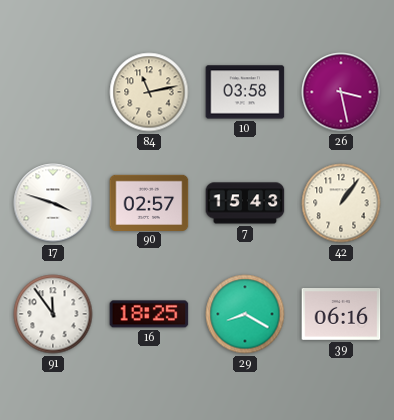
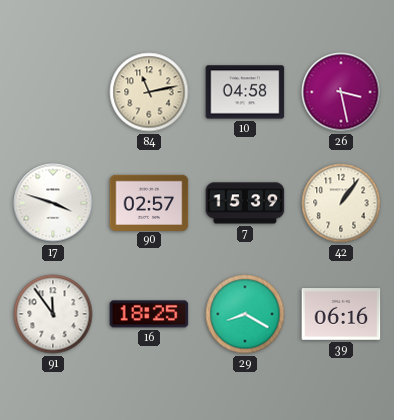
10: 03:58 -> 04:58 (245, 92)
7: 15:43 -> 15:39 (245, 203)
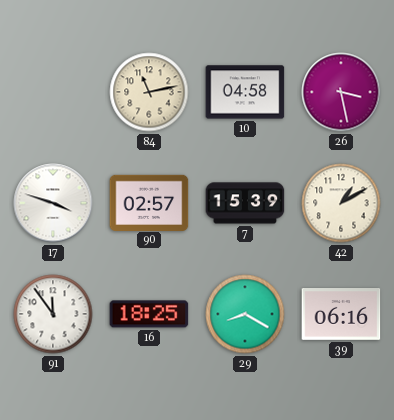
42: 1:06 -> 1:10 (341, 203)
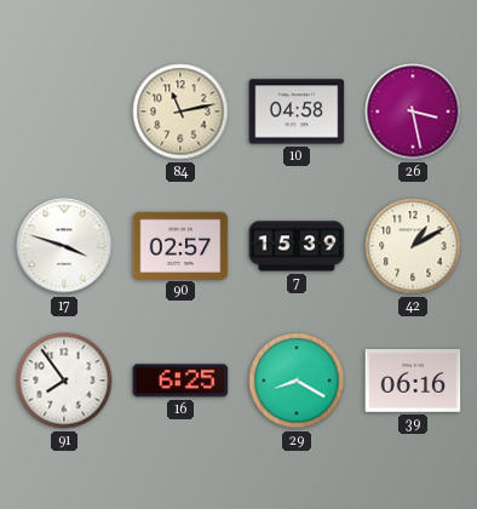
91: 11:54 -> 7:54 (64, 381)
16: 18:25 -> 6:25 (180, 381)
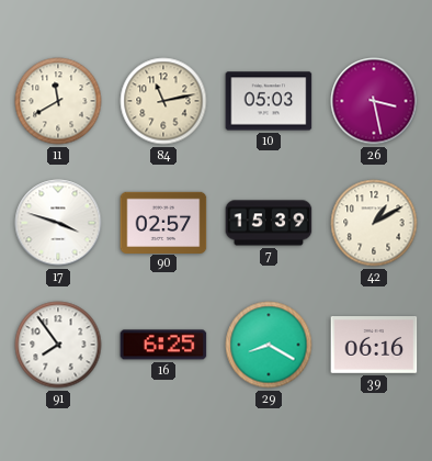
11: none -> 11:40 (58, 101)
10: 04:58 -> 05:03 (269, 101)
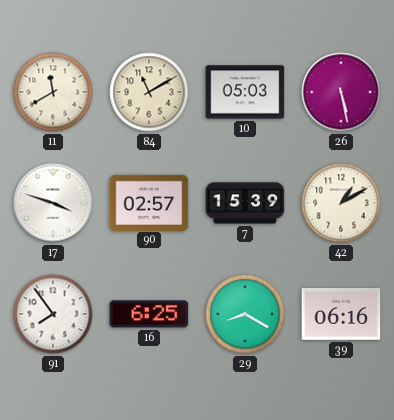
84: 11:13 -> 11:10 (149, 92)
26: 3:28 -> 5:28 (341, 92)
